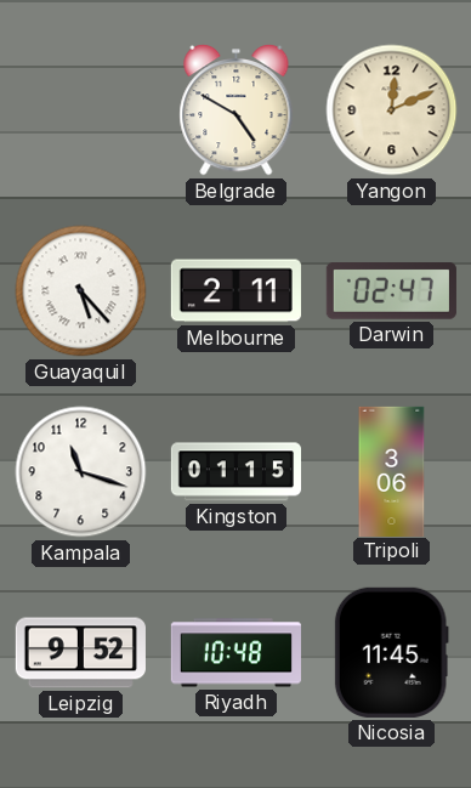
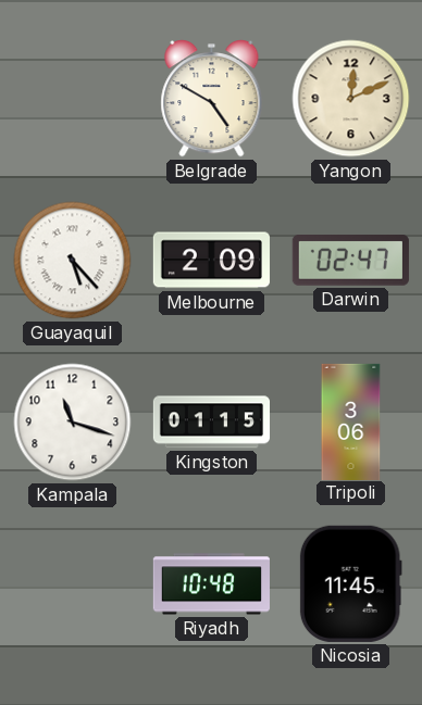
Melbourne: 2:11 -> 2:09 (211, 261)
Leipzig: 9:52 -> none (80, 653)
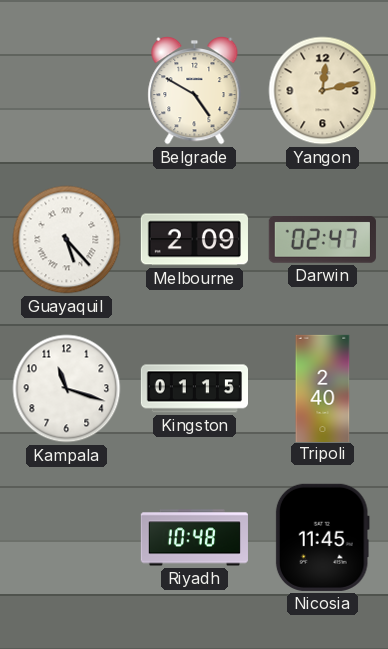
Yangon: 12:11 -> 12:13 (323, 91)
Tripoli: 3:06 -> 2:40 (323, 388)
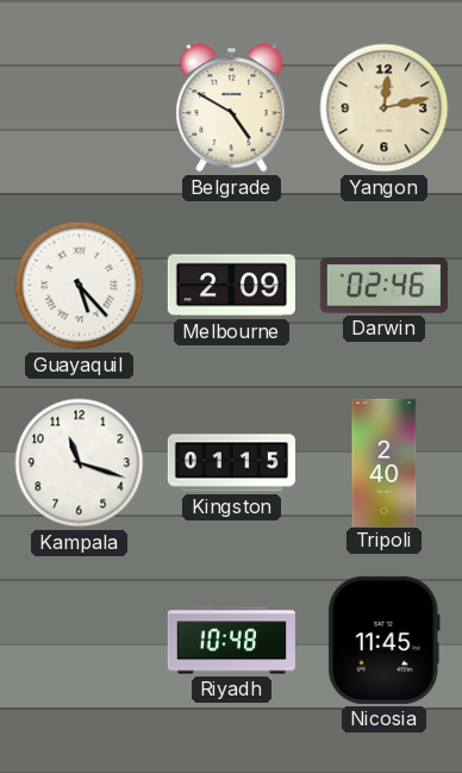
Darwin: 02:47 -> 02:46 (383, 286)
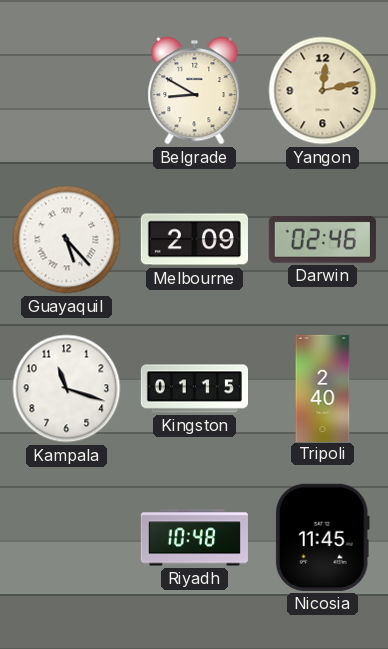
Belgrade: 4:50 -> 8:50 (195, 91)
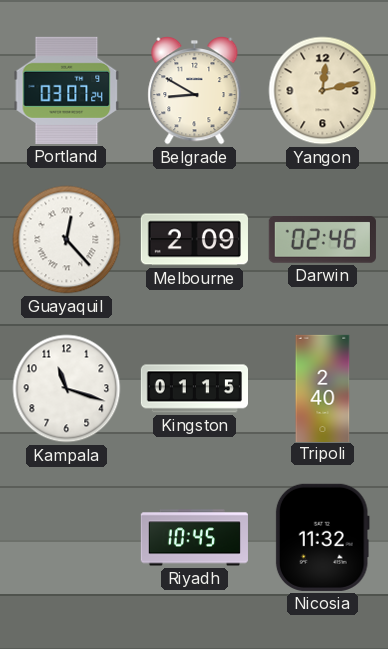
Portland: none -> 03:07 (67, 90)
Guayaquil: 5:23 -> 12:23 (67, 240)
Riyadh: 10:48 -> 10:45 (194, 538)
Nicosia: 11:45 -> 11:32 (322, 537)
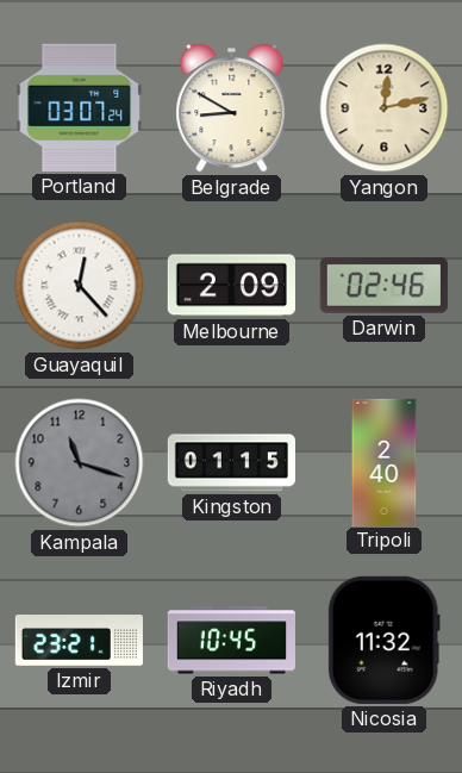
Kampala dial: white -> grey (80, 463)
Izmir: none -> 23:21 (79, 641)
